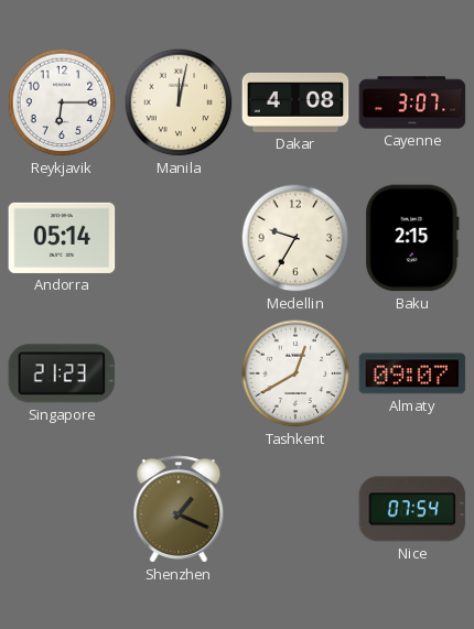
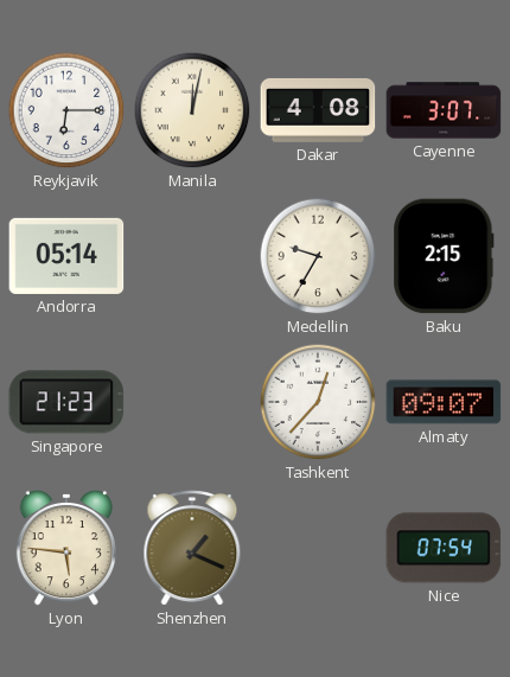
Tashkent: 12:40 -> 12:37 (318, 402)
Lyon: none -> 5:46 (66, 548)
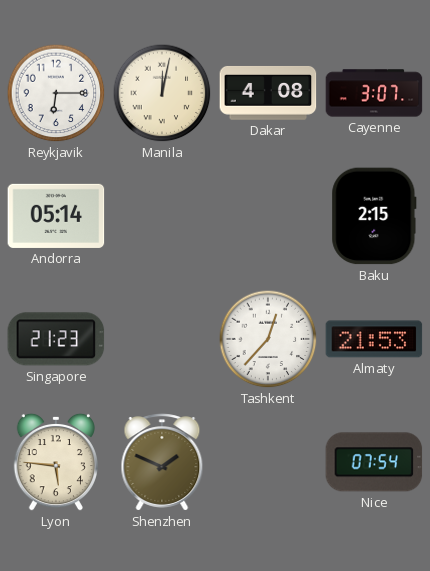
Medellin: 9:35 -> none (318, 256)
Almaty: 09:07 -> 21:53 (374, 339)
Shenzhen: 1:19 -> 1:49 (162, 462)
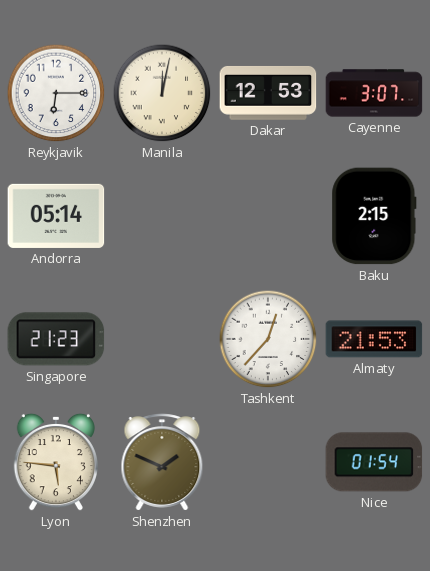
Dakar: 4:08 -> 12:53 (268, 93)
Nice: 07:54 -> 01:54 (374, 462)
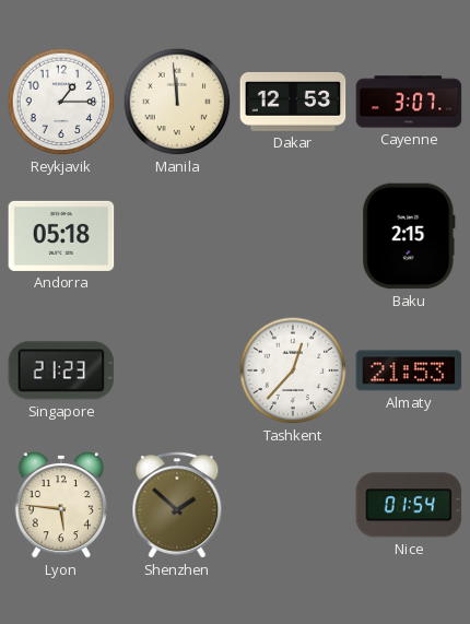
Reykjavik: 6:15 -> 1:15 (61, 102)
Manila: 12:02 -> 11:59 (177, 102)
Andorra: 05:14 -> 05:18 (61, 236)
Shenzhen: 1:49 -> 1:52 (177, 505)
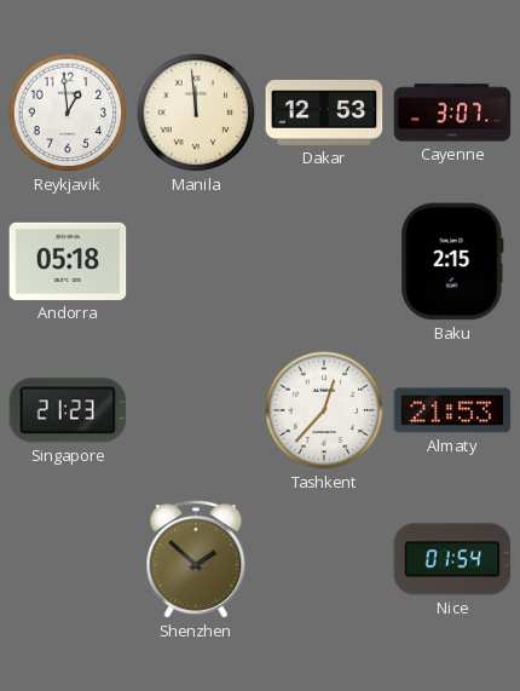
Reykjavik: 1:15 -> 12:59 (68, 113)
Lyon: 5:46 -> none (61, 505)
